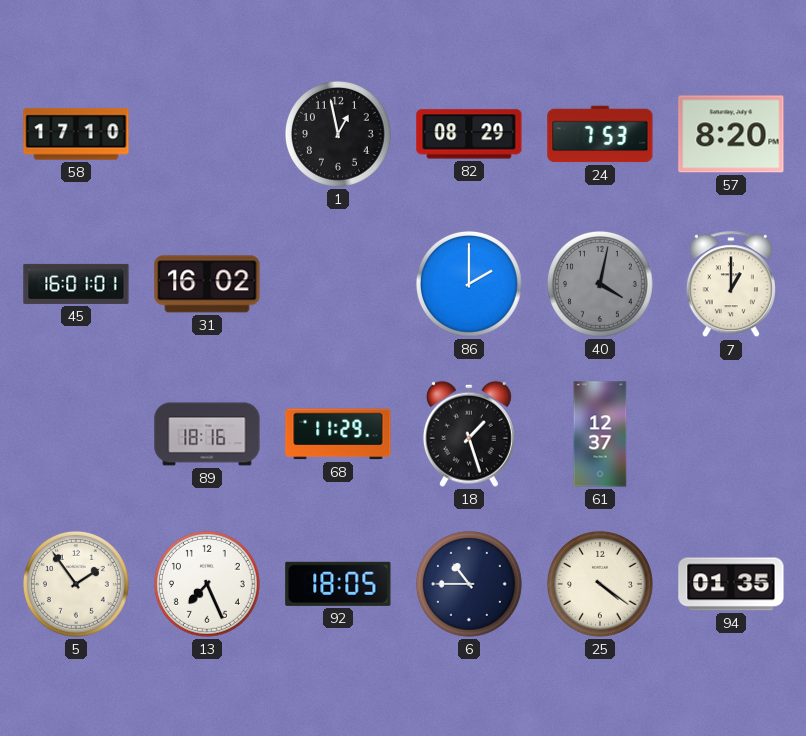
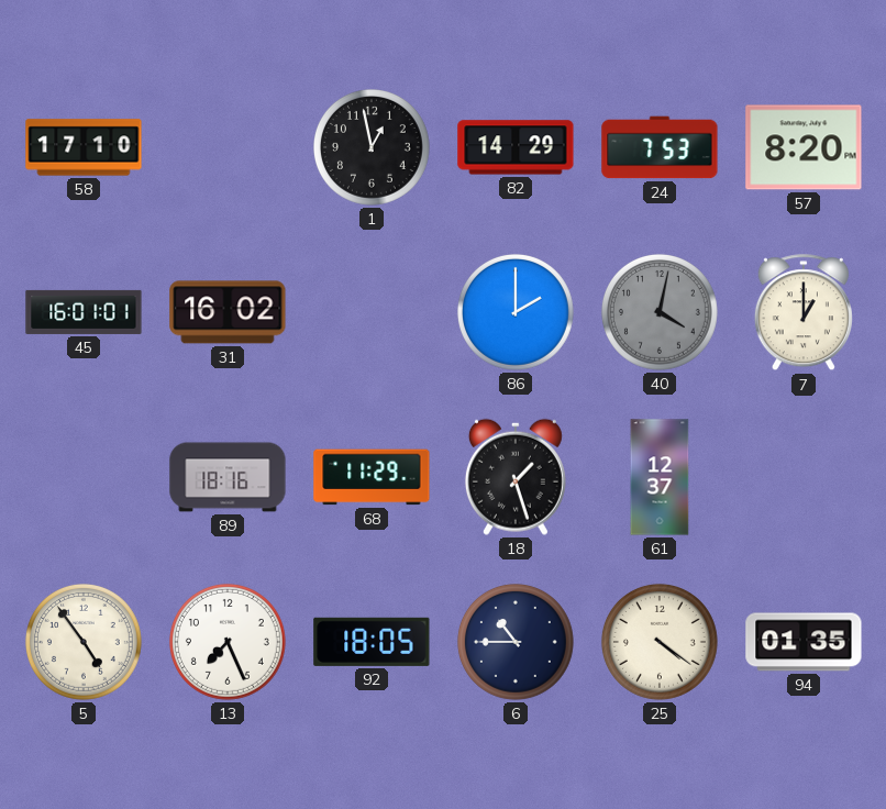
82: 08:29 -> 14:29 (516, 147)
5: 1:54 -> 4:54 (84, 642)
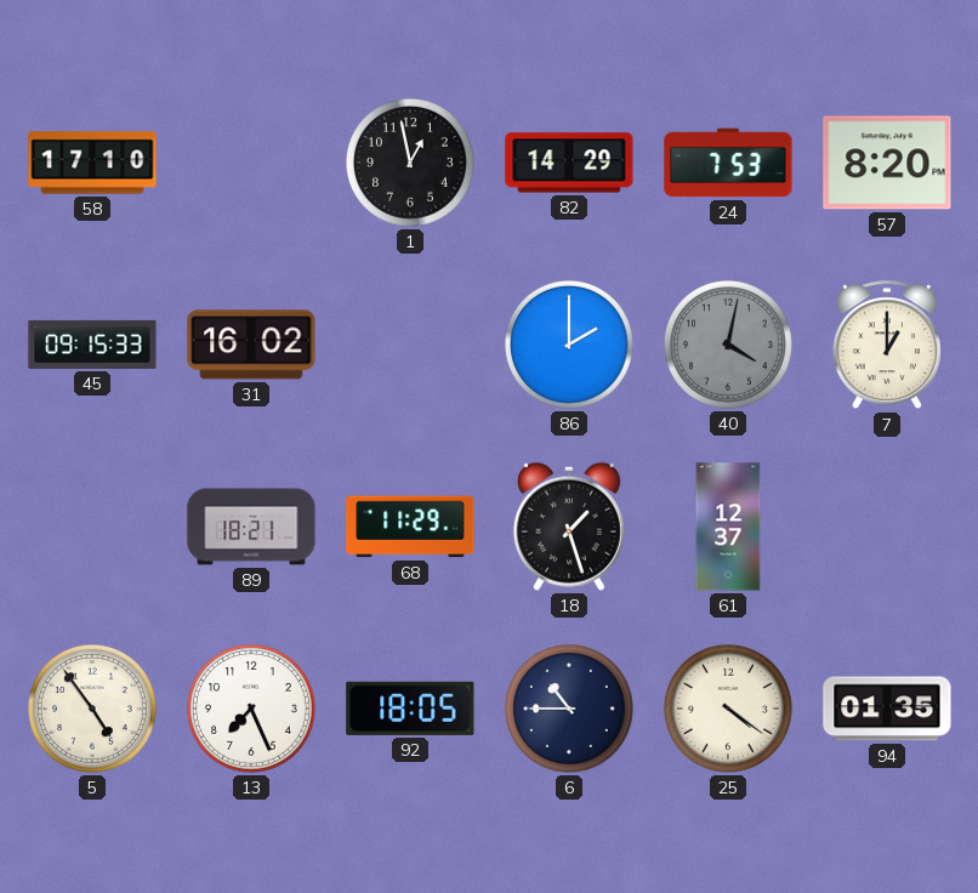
45: 16:01 -> 09:15 (92, 345)
89: 18:16 -> 18:21 (251, 527)
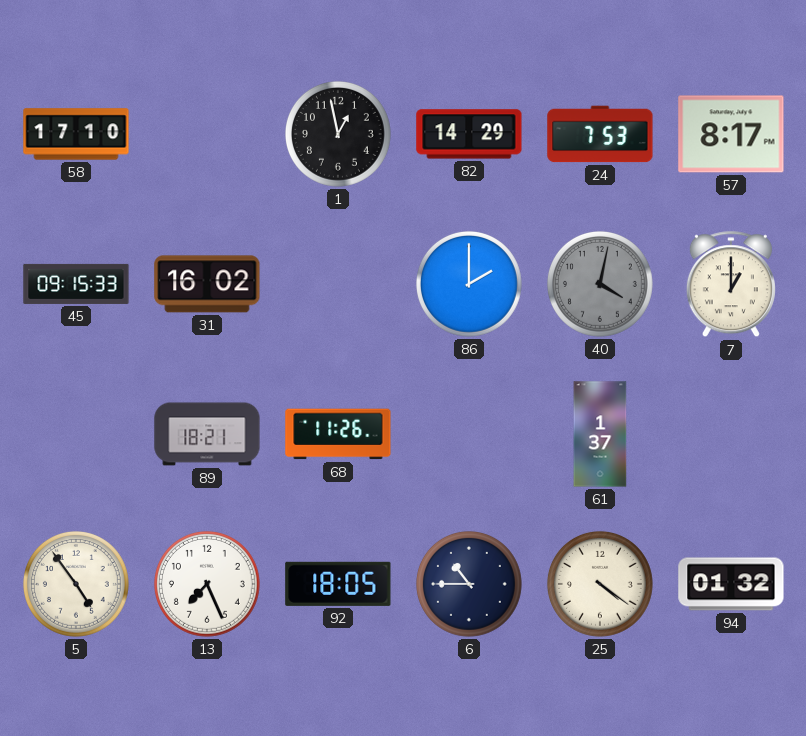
57: 8:20 -> 8:17 (731, 134)
68: 11:29 -> 11:26 (338, 434)
18: 1:27 -> none (569, 527)
61: 12:37 -> 1:37 (600, 434)
94: 01:35 -> 01:32 (731, 584)
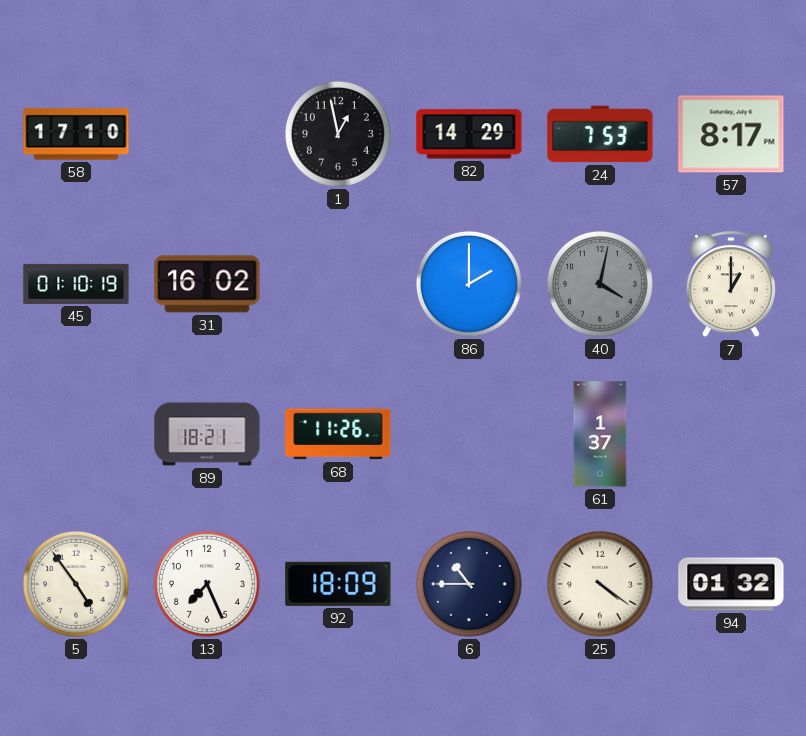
45: 09:15 -> 01:10 (76, 284)
92: 18:05 -> 18:09 (338, 584)
